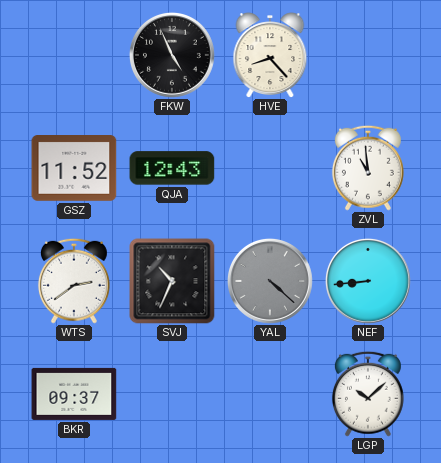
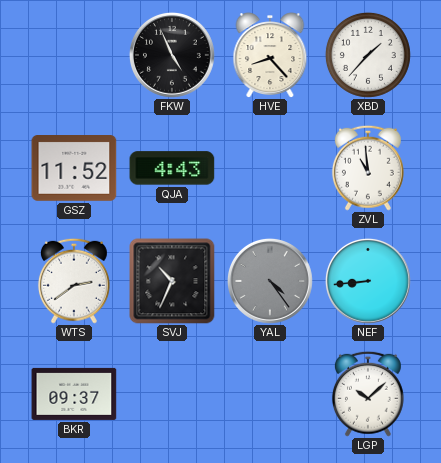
XBD: none -> 1:37 (368, 55)
QJA: 12:43 -> 4:43 (172, 168)
YAL: 4:22 -> 4:24 (270, 281)
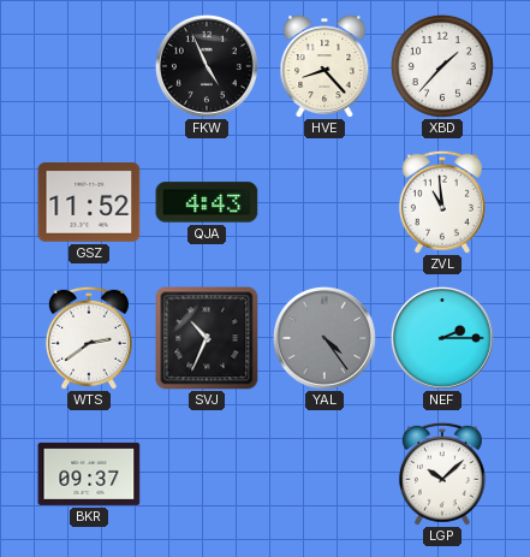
NEF: 8:44 -> 2:15 (442, 338)
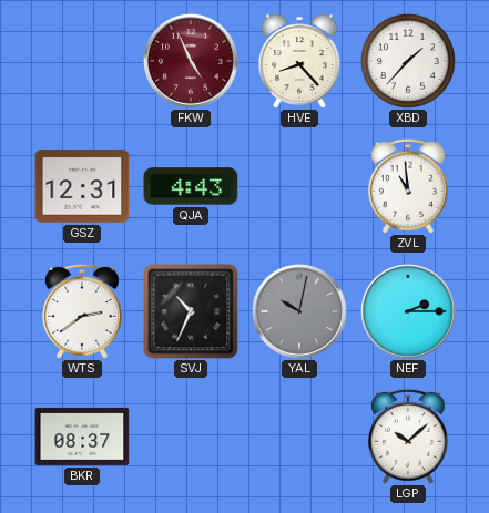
FKW dial: black -> burgundy (191, 61)
GSZ: 11:52 -> 12:31 (82, 187)
YAL: 4:24 -> 10:02 (299, 311)
BKR: 09:37 -> 08:37 (82, 437)
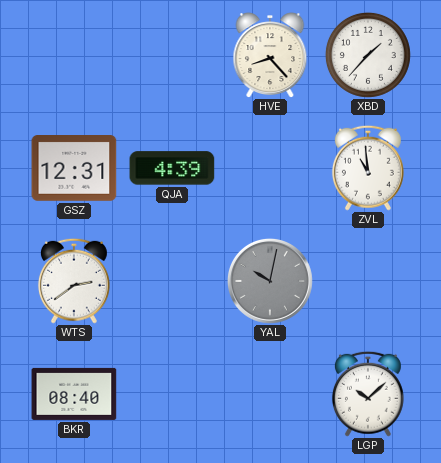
FKW: 4:56 -> none (191, 61)
QJA: 4:43 -> 4:39 (172, 168)
SVJ: 10:34 -> none (191, 311)
NEF: 2:15 -> none (408, 311)
BKR: 08:37 -> 08:40 (74, 394)
